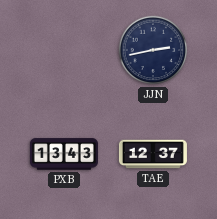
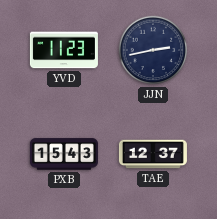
YVD: none -> 11:23 (64, 50)
PXB: 13:43 -> 15:43 (64, 154)
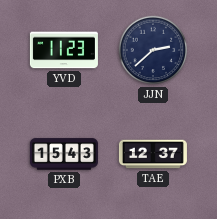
JJN: 2:43 -> 2:38 (153, 50)
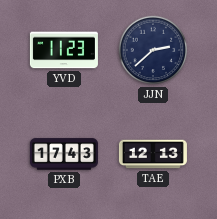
PXB: 15:43 -> 17:43 (64, 154)
TAE: 12:37 -> 12:13 (153, 154)
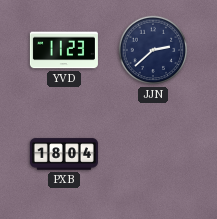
PXB: 17:43 -> 18:04 (64, 154)
TAE: 12:13 -> none (153, 154)
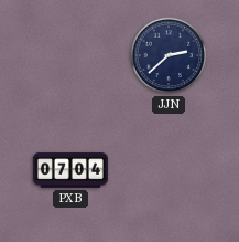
YVD: 11:23 -> none (64, 50)
PXB: 18:04 -> 07:04 (70, 170)
